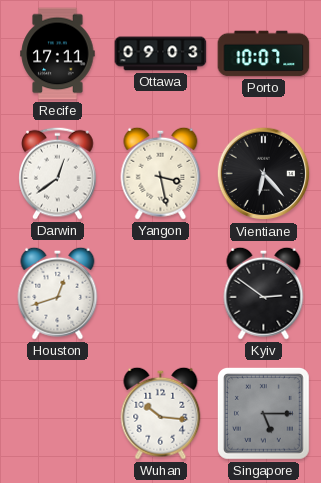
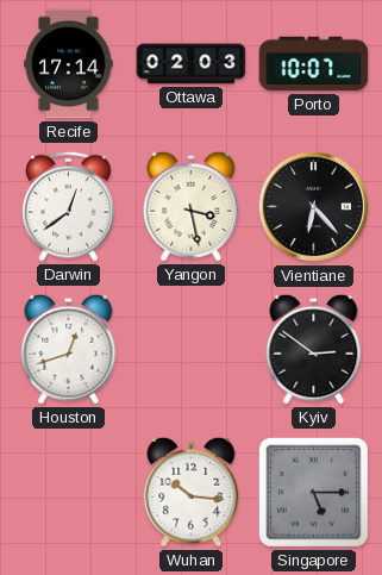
Recife: 17:11 -> 17:14 (69, 64)
Ottawa: 09:03 -> 02:03 (192, 64)
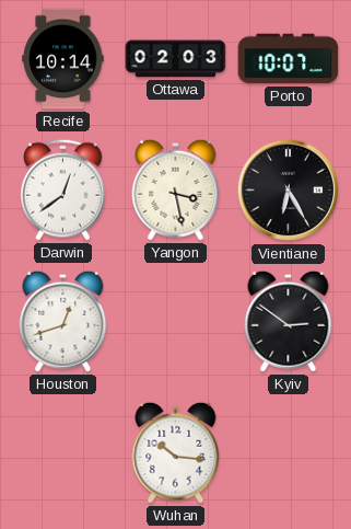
Recife: 17:14 -> 10:14 (63, 59)
Vientiane: 6:23 -> 6:25 (289, 191)
Singapore: 5:15 -> none (313, 492)
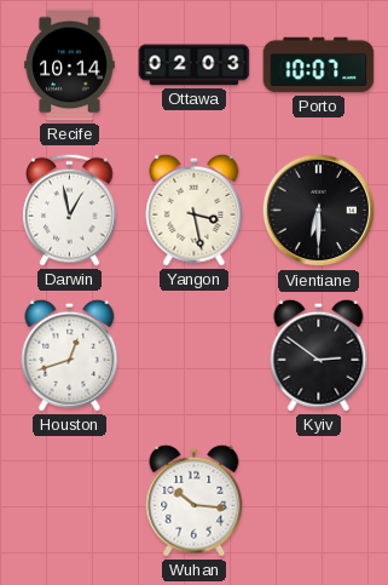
Darwin: 12:39 -> 12:58 (70, 210)
Vientiane: 6:25 -> 6:30 (319, 211)
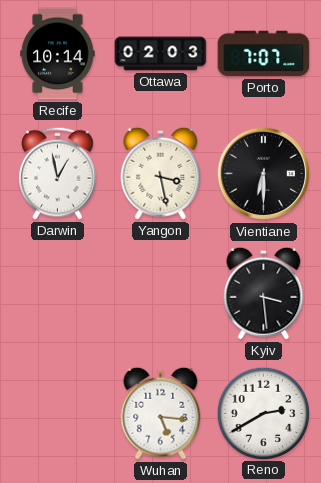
Porto: 10:07 -> 7:07 (264, 54)
Houston: 12:42 -> none (70, 355)
Kyiv: 2:51 -> 3:29 (264, 293)
Wuhan: 10:16 -> 5:16 (161, 413)
Reno: none -> 2:40 (263, 413)
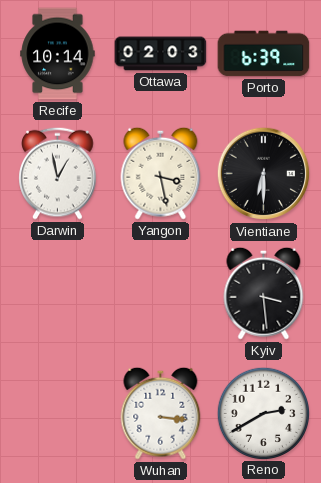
Porto: 7:07 -> 6:39 (264, 54)
Wuhan: 5:16 -> 3:16 (161, 413)
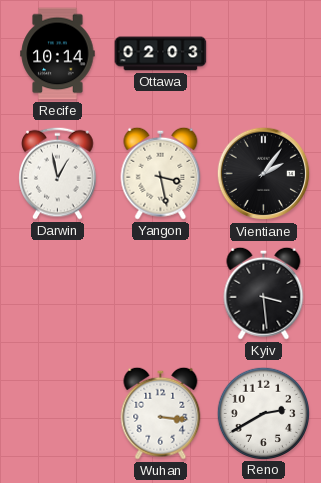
Porto: 6:39 -> none (264, 54)
Vientiane: 6:30 -> 2:06 (264, 174)
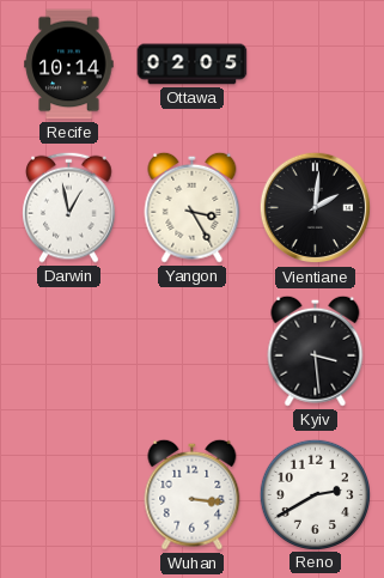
Ottawa: 02:03 -> 02:05 (193, 65)
Yangon: 3:28 -> 3:25 (193, 207)
Vientiane: 2:06 -> 2:01 (316, 208)
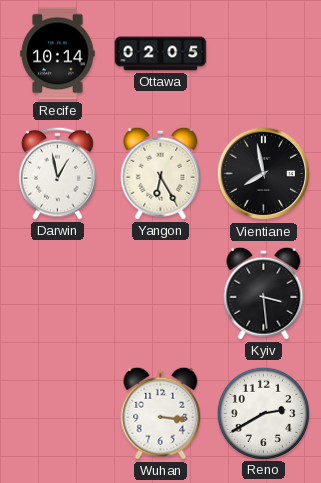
Yangon: 3:25 -> 6:25 (161, 173)
Vientiane: 2:01 -> 7:58 (264, 174)
